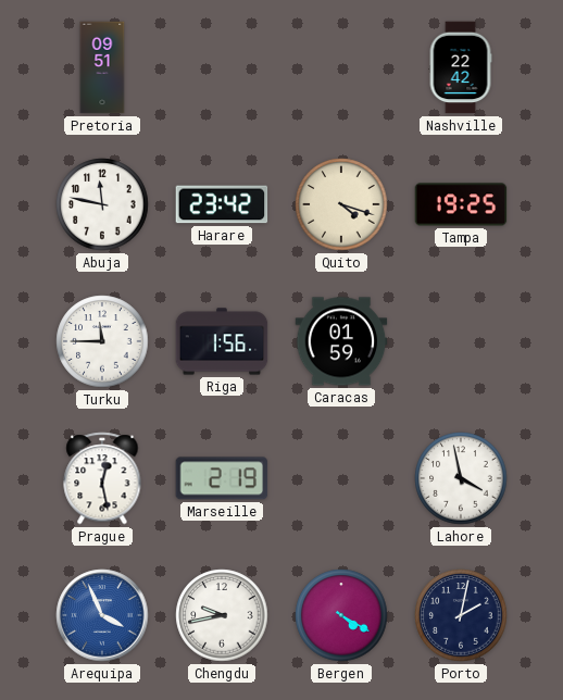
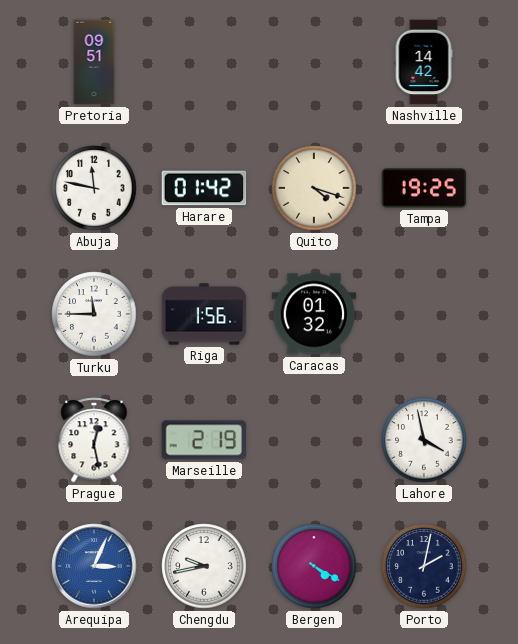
Nashville: 22:42 -> 14:42 (424, 62)
Harare: 23:42 -> 01:42 (204, 188)
Caracas: 01:59 -> 01:32 (314, 314)
Arequipa: 3:56 -> 3:04 (94, 566)
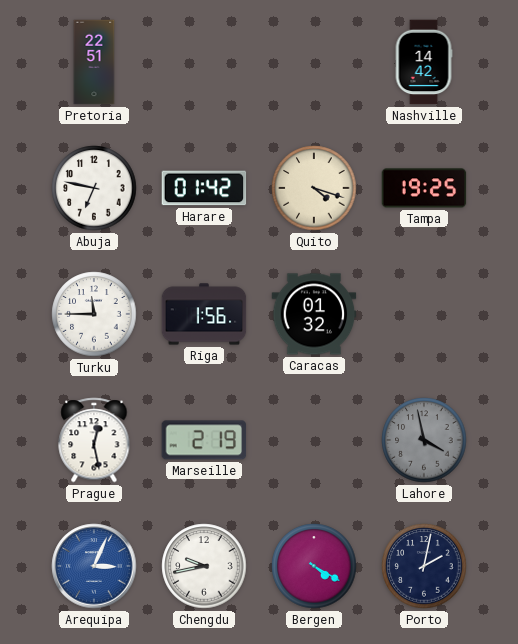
Pretoria: 09:51 -> 22:51 (94, 62)
Abuja: 11:47 -> 6:47 (94, 188)
Lahore dial: white -> grey (424, 440)
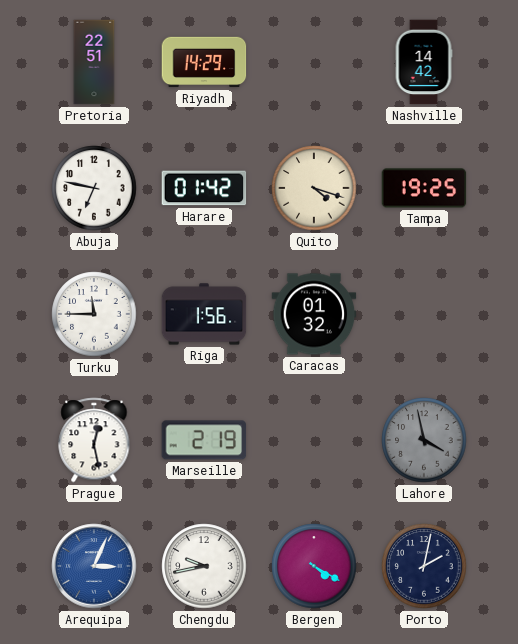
Riyadh: none -> 14:29 (204, 62)
